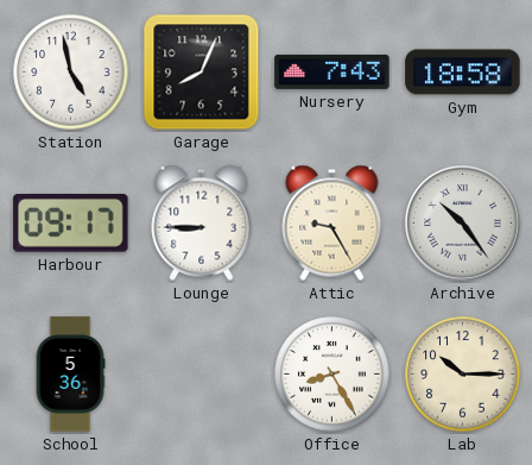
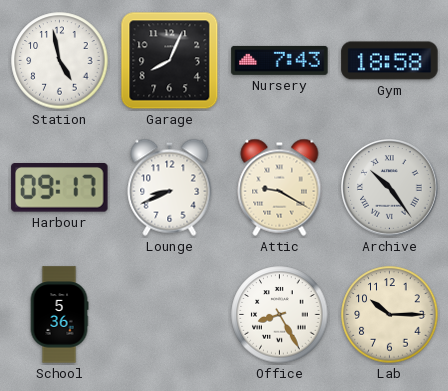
Lounge: 8:45 -> 8:41 (170, 187)
Attic: 9:25 -> 9:20 (280, 187)
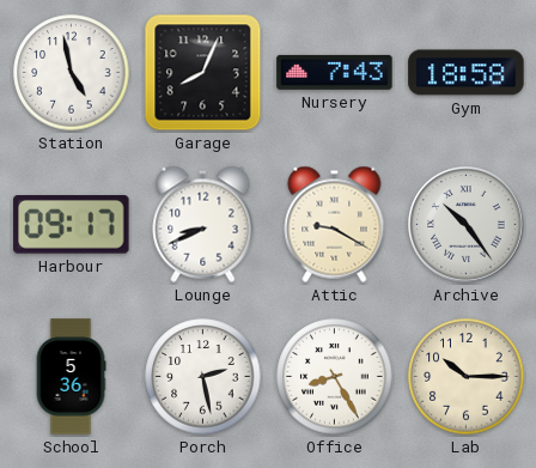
Porch: none -> 2:28 (203, 377)
